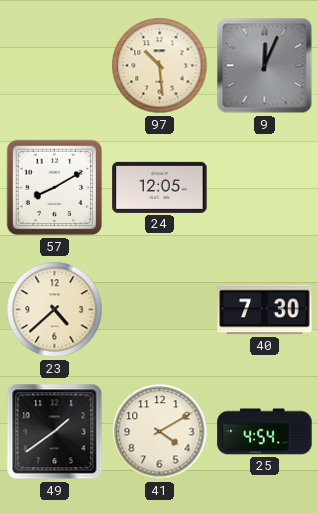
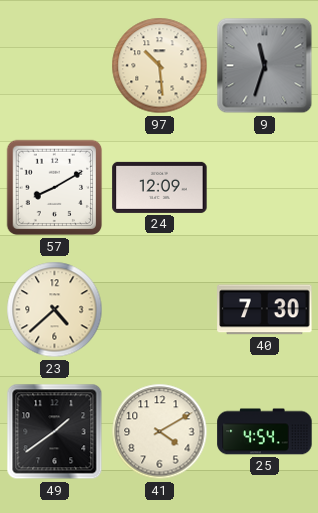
9: 12:04 -> 11:33 (265, 66)
24: 12:05 -> 12:09 (160, 187)
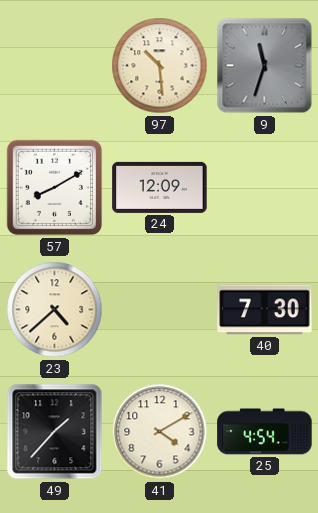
49: 1:39 -> 1:37 (55, 432)
